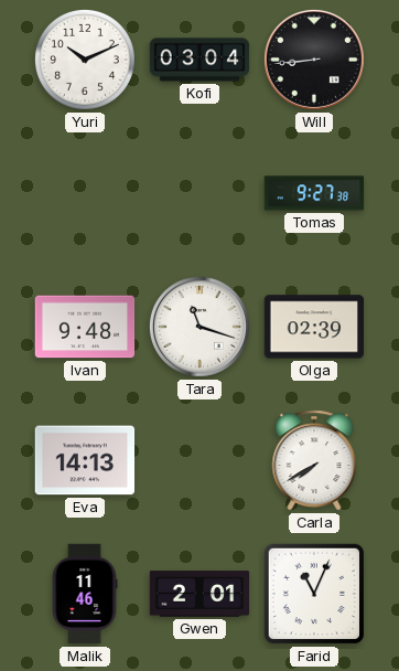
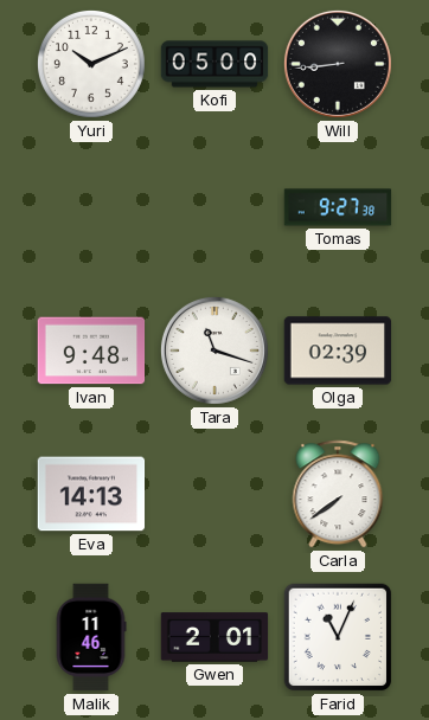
Kofi: 03:04 -> 05:00 (214, 64)
Carla: 7:40 -> 7:39 (338, 494)
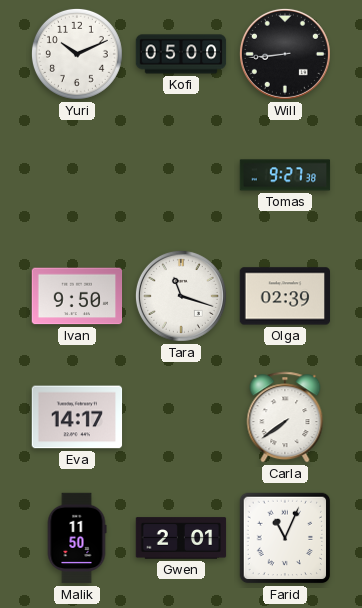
Ivan: 9:48 -> 9:50 (77, 296)
Eva: 14:13 -> 14:17 (77, 417)
Malik: 11:46 -> 11:50 (77, 538)
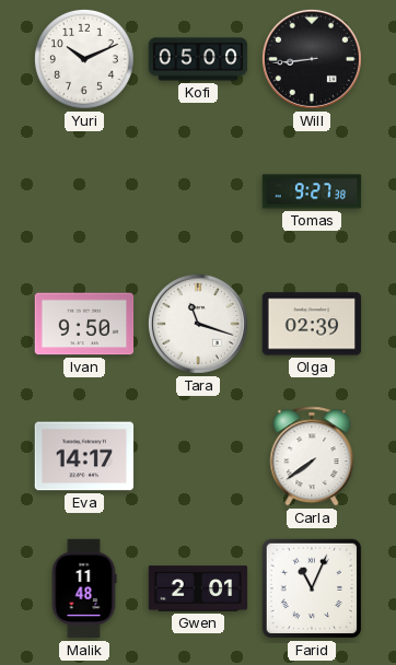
Malik: 11:50 -> 11:48 (84, 588)
